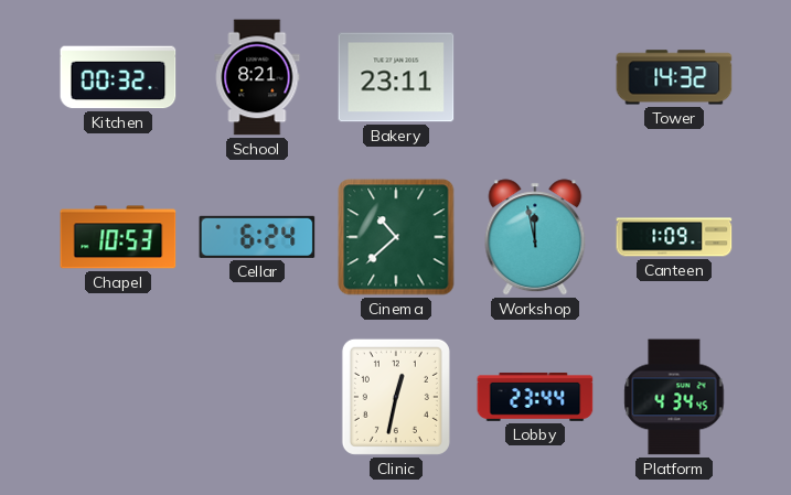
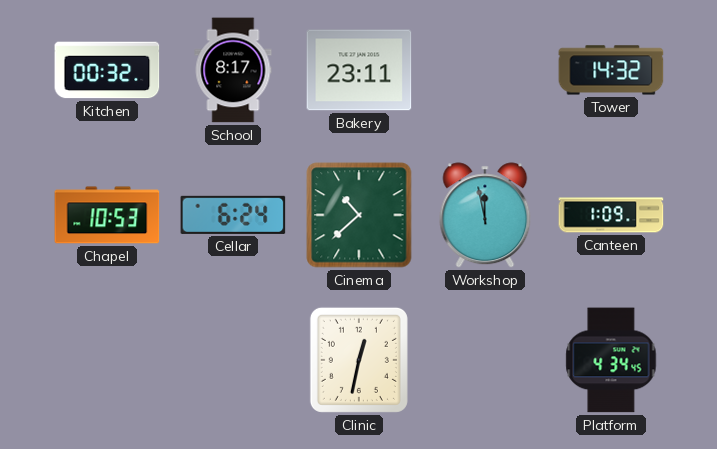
School: 8:21 -> 8:17 (233, 70)
Lobby: 23:44 -> none (535, 397)
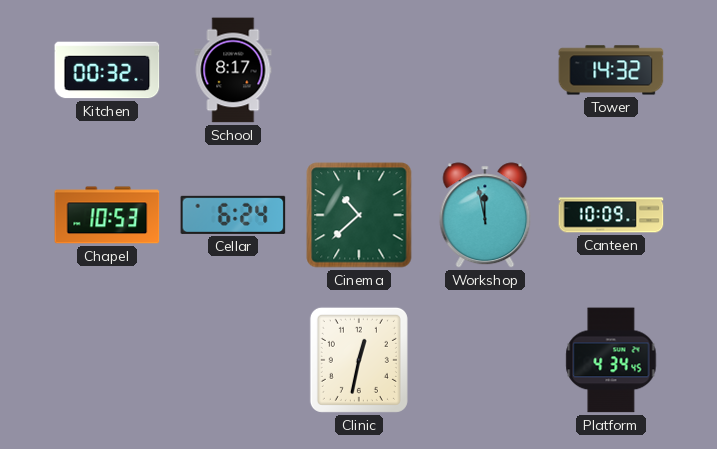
Bakery: 23:11 -> none (359, 70)
Canteen: 1:09 -> 10:09 (611, 215)
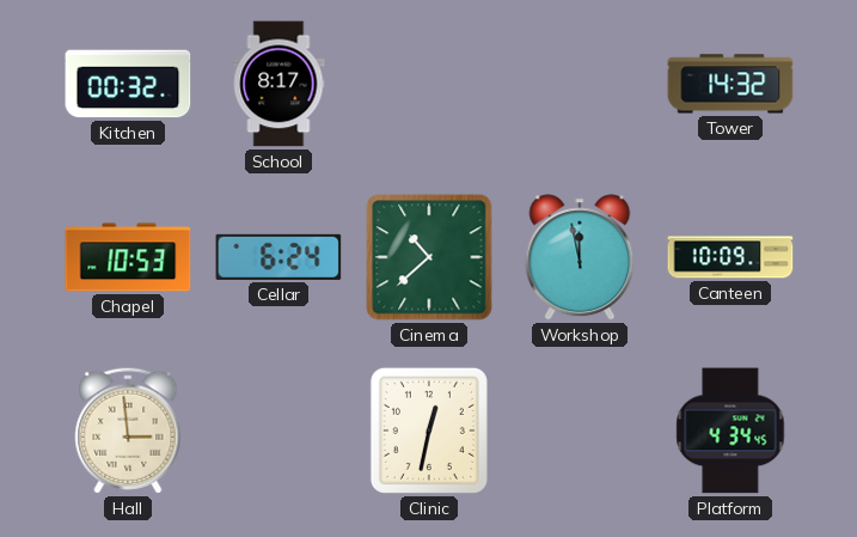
Hall: none -> 2:59 (128, 431)
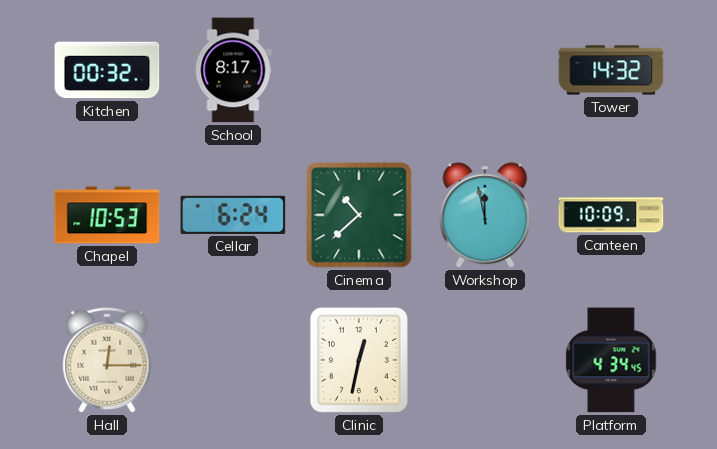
Hall: 2:59 -> 12:15 (107, 360)
